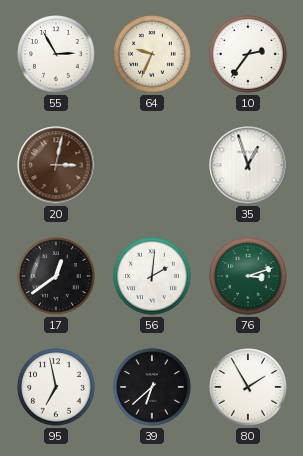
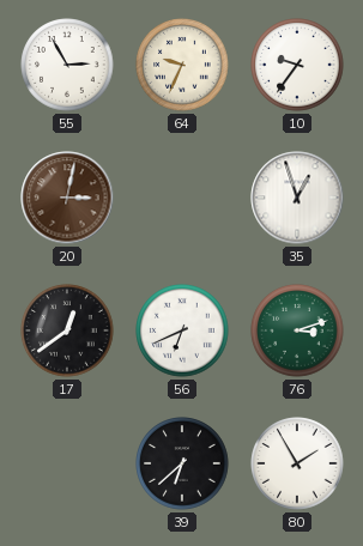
10: 2:36 -> 9:36 (297, 65)
56: 2:01 -> 6:41 (182, 330)
95: 6:58 -> none (56, 387)
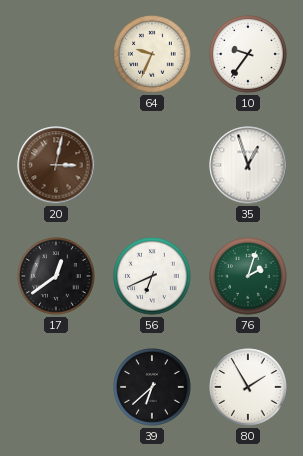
55: 2:55 -> none (67, 65)
76: 3:12 -> 2:03 (248, 276)
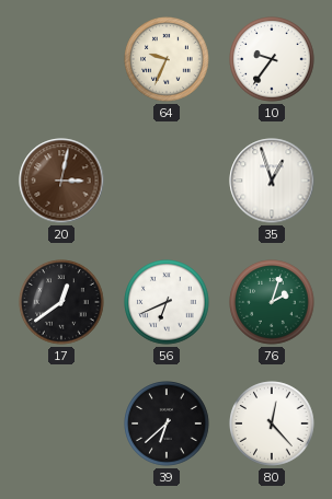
80: 1:55 -> 12:23 (272, 423)
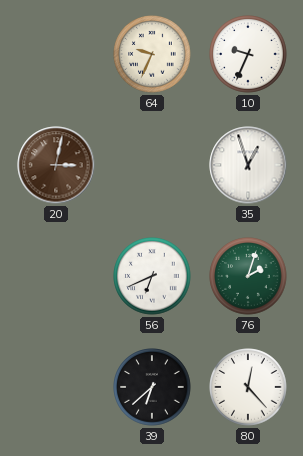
10: 9:36 -> 9:34 (248, 54)
17: 12:39 -> none (61, 302)
